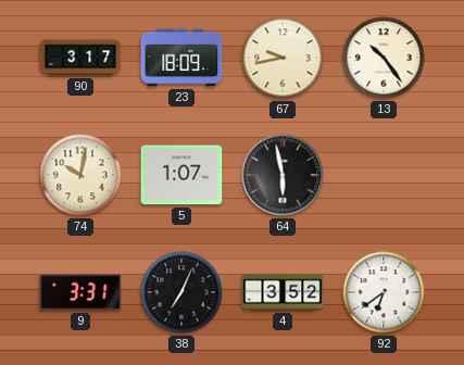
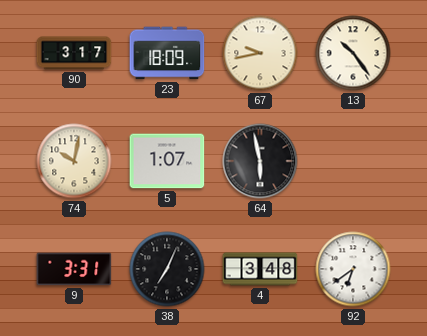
4: 3:52 -> 3:48 (260, 269)
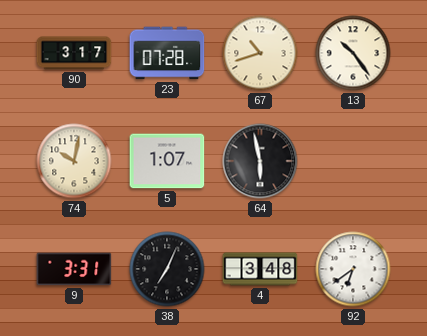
23: 18:09 -> 07:28 (167, 53)
67: 9:43 -> 10:42 (260, 53)
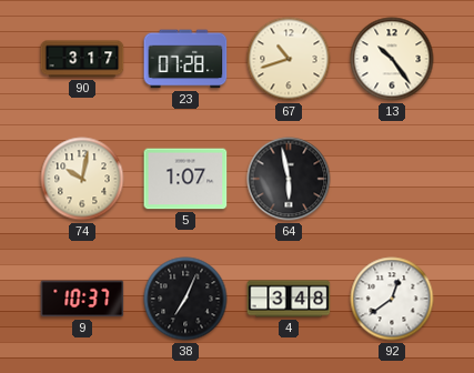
9: 3:31 -> 10:37 (82, 299)
92: 6:39 -> 12:39 (392, 299)
